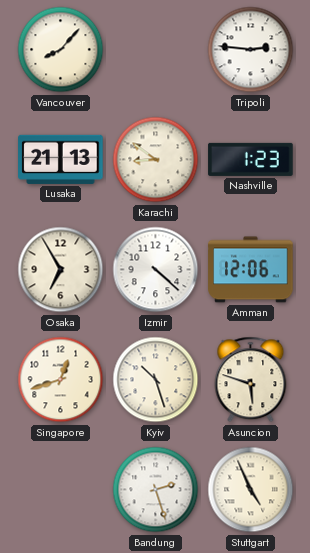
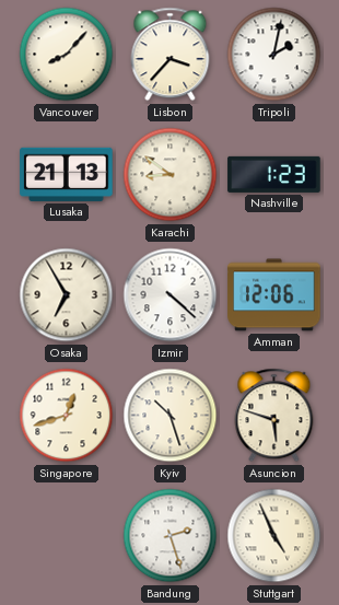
Lisbon: none -> 3:37 (171, 55)
Tripoli: 2:46 -> 2:02 (274, 55)
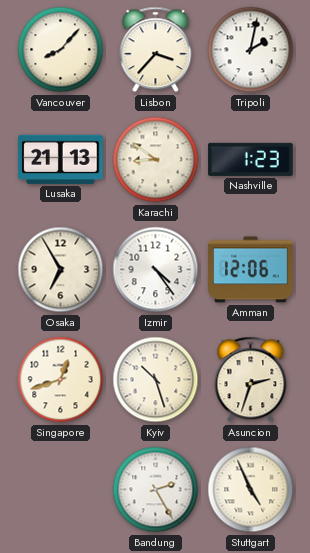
Izmir: 4:22 -> 4:24 (156, 270)
Asuncion: 5:48 -> 2:33 (251, 380)
Bandung: 2:27 -> 2:25 (156, 490)
